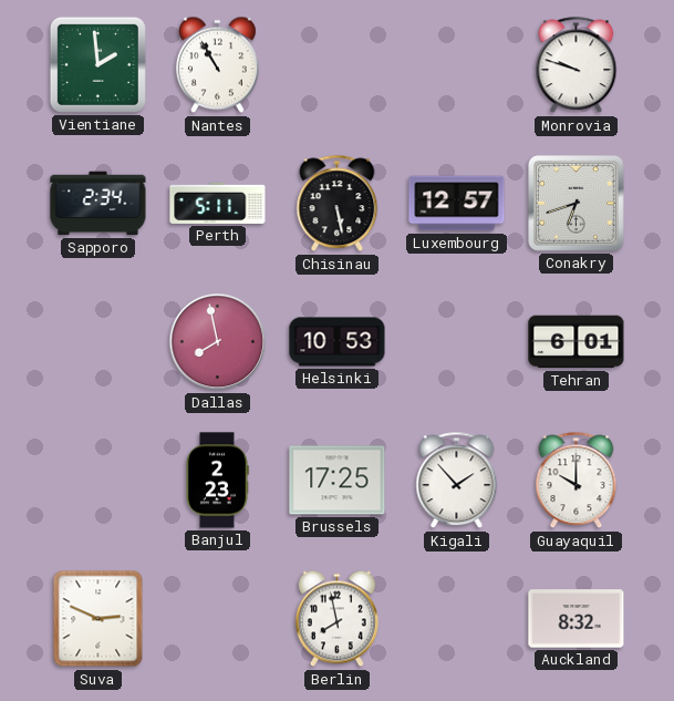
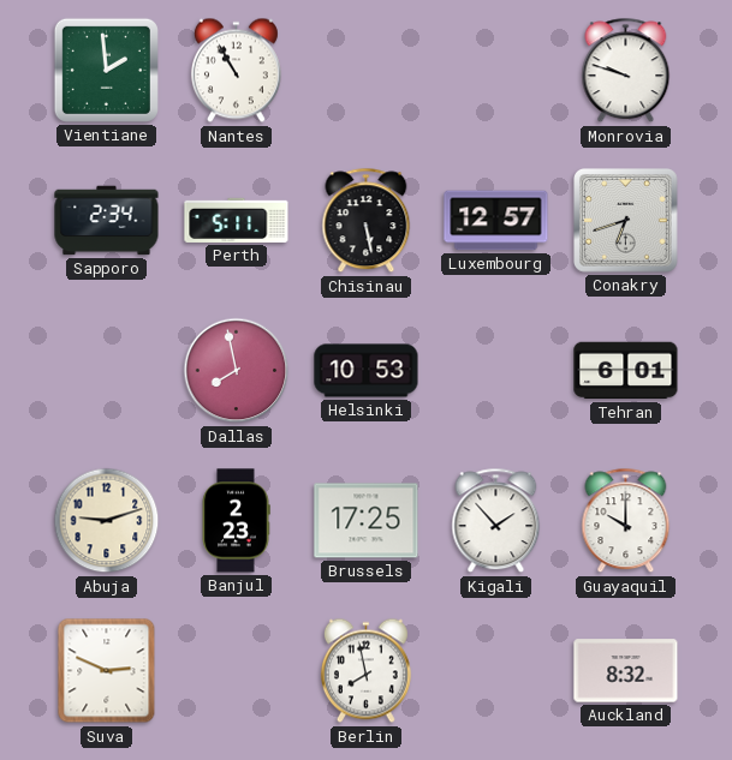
Abuja: none -> 9:12 (107, 521)
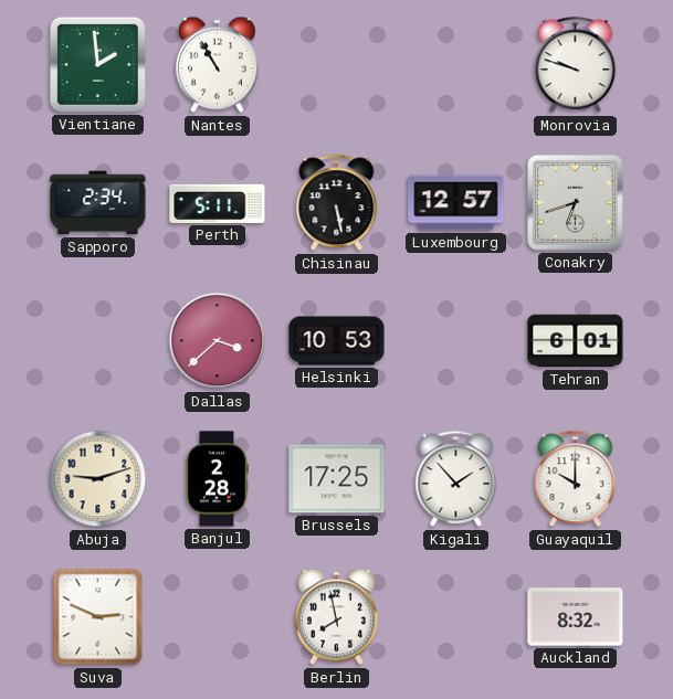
Dallas: 7:58 -> 3:38 (218, 341)
Banjul: 2:23 -> 2:28 (217, 479)
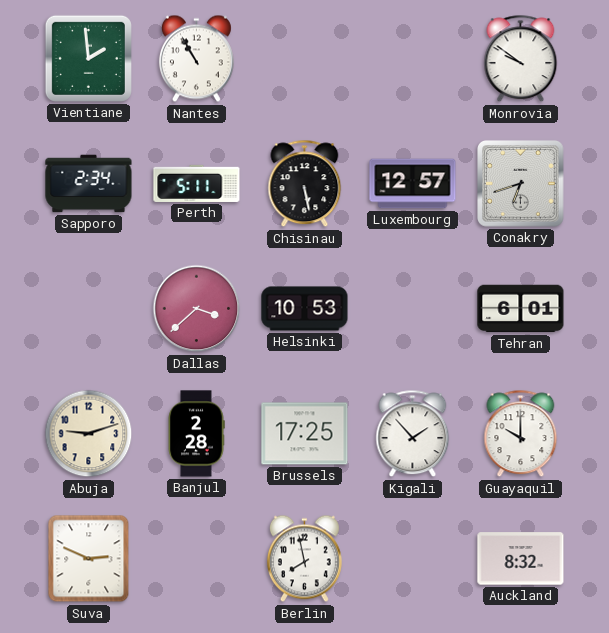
Monrovia: 9:48 -> 9:51 (521, 59)
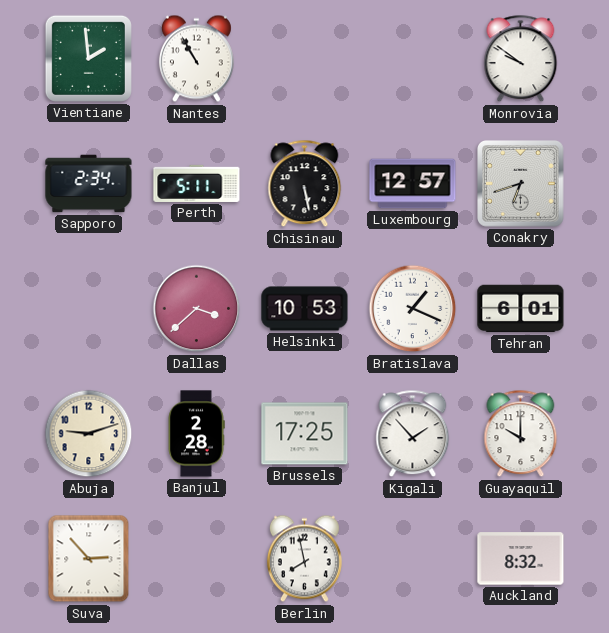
Bratislava: none -> 1:19 (413, 309)
Suva: 2:49 -> 2:53 (89, 559)
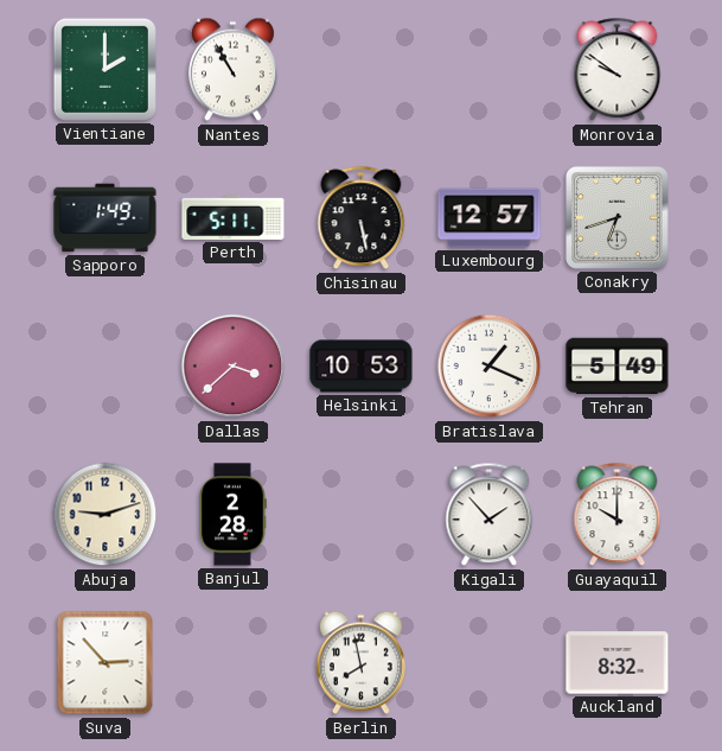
Vientiane: 1:59 -> 2:00 (104, 69)
Sapporo: 2:34 -> 1:49 (106, 218)
Tehran: 6:01 -> 5:49 (618, 367)
Brussels: 17:25 -> none (305, 434)
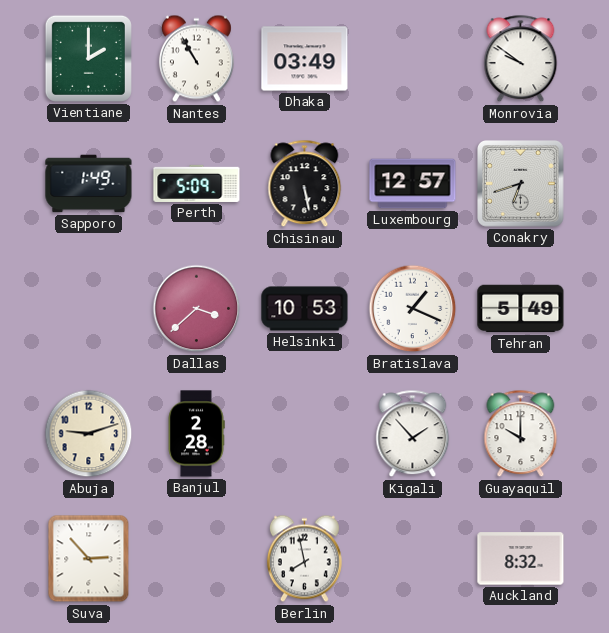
Dhaka: none -> 03:49 (305, 59)
Perth: 5:11 -> 5:09 (197, 183)
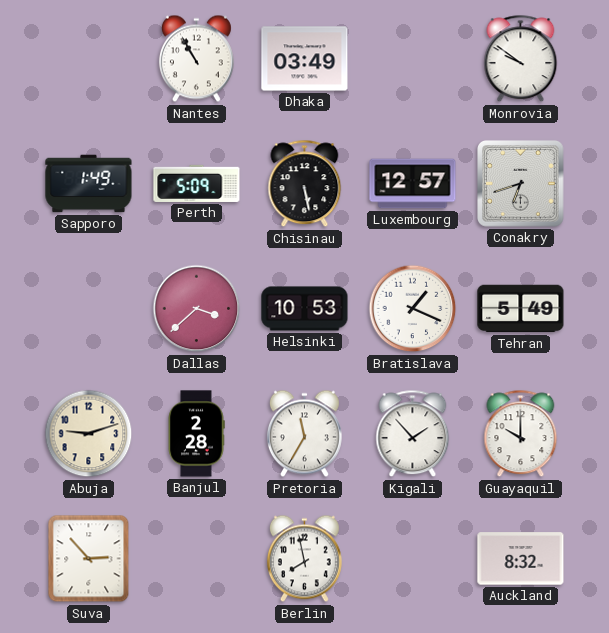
Vientiane: 2:00 -> none (88, 58)
Pretoria: none -> 11:35 (304, 434)
